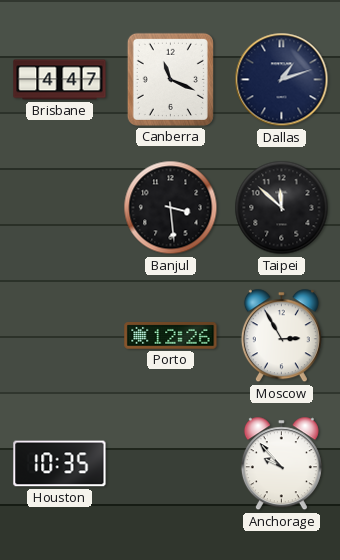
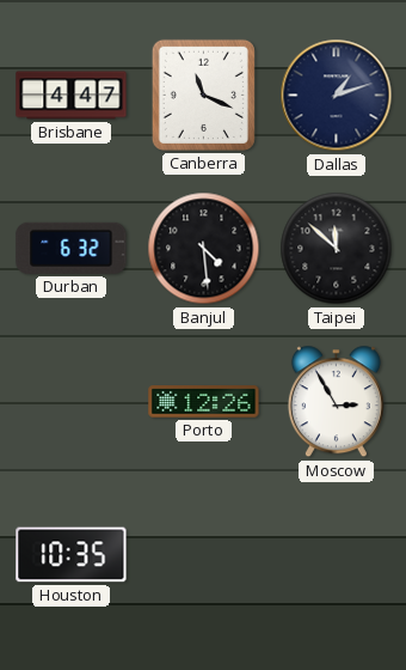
Durban: none -> 6:32 (72, 248)
Banjul: 3:29 -> 4:29 (204, 249)
Anchorage: 9:53 -> none (281, 464)
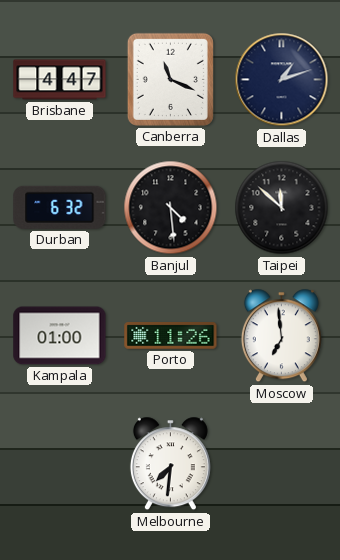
Kampala: none -> 01:00 (60, 336)
Porto: 12:26 -> 11:26 (171, 336)
Moscow: 2:55 -> 6:59 (281, 336)
Houston: 10:35 -> none (72, 555)
Melbourne: none -> 7:31 (170, 464)
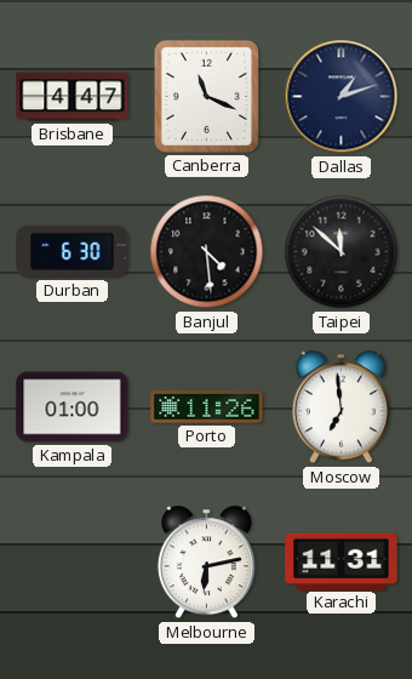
Durban: 6:32 -> 6:30 (73, 251)
Melbourne: 7:31 -> 6:13 (206, 563)
Karachi: none -> 11:31 (342, 561)
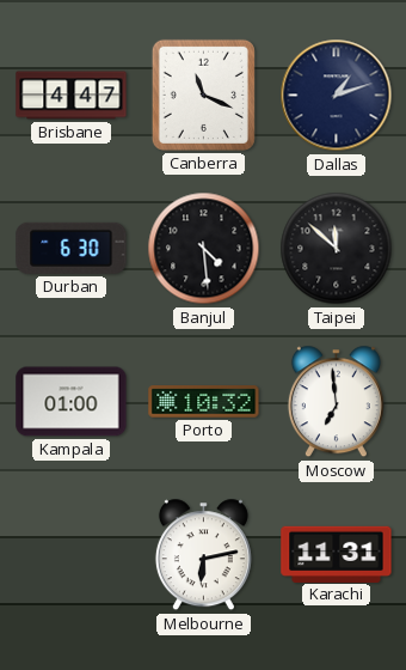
Porto: 11:26 -> 10:32 (204, 402)
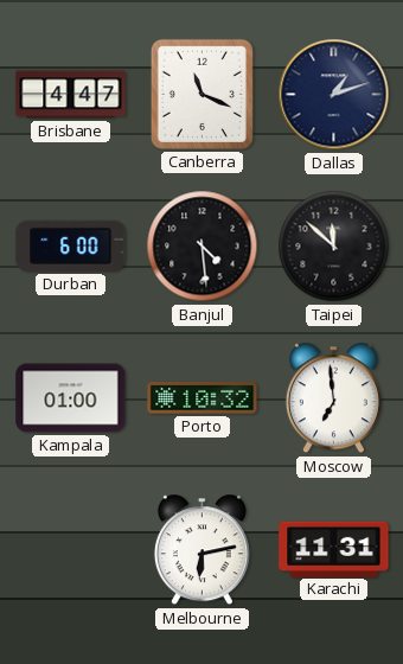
Durban: 6:30 -> 6:00 (71, 245)
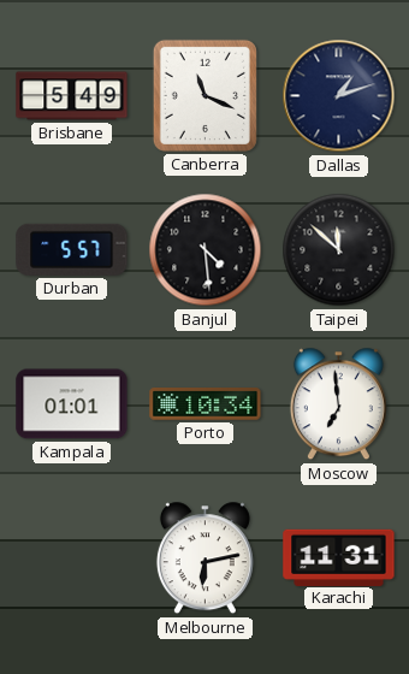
Brisbane: 4:47 -> 5:49 (72, 96)
Durban: 6:00 -> 5:57 (72, 249)
Kampala: 01:00 -> 01:01 (72, 404)
Porto: 10:32 -> 10:34 (206, 404)
